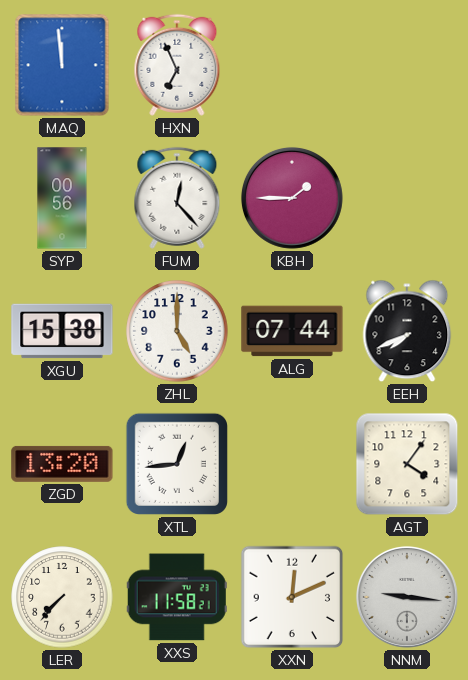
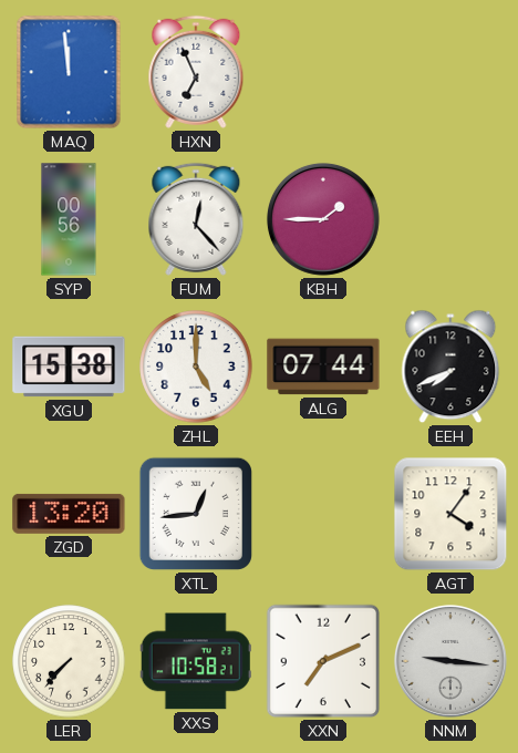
XXS: 11:58 -> 10:58 (196, 661)
XXN: 12:11 -> 7:11 (323, 661)
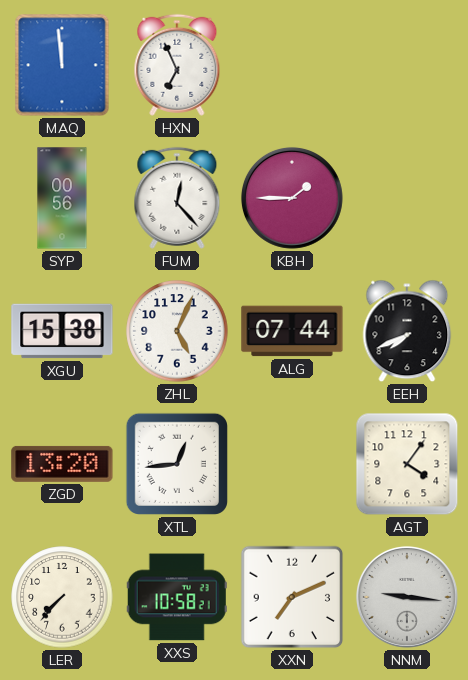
ZHL: 5:00 -> 5:04 (177, 331)
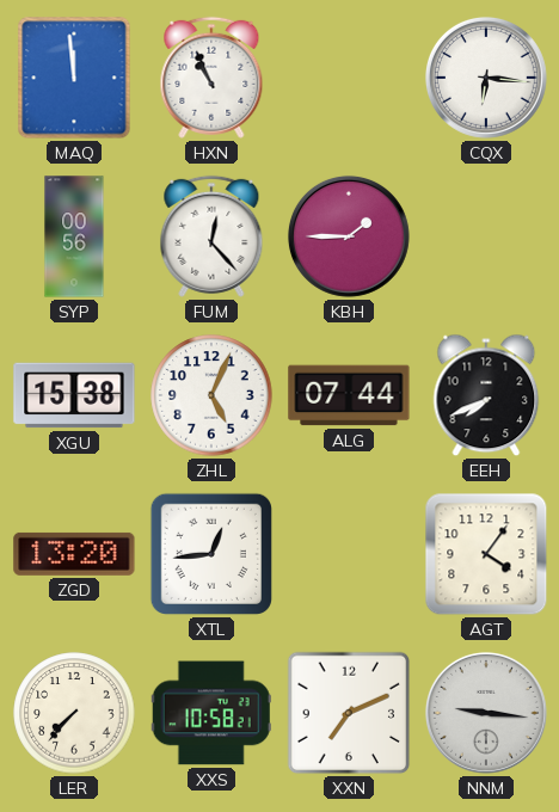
HXN: 6:56 -> 10:56 (211, 78)
CQX: none -> 6:16 (486, 78)
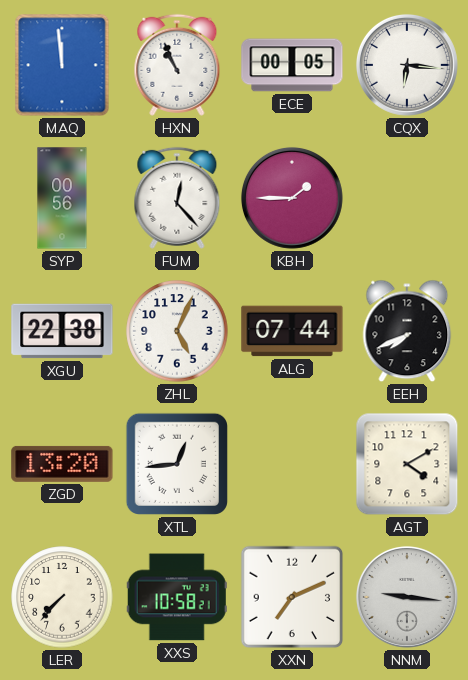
ECE: none -> 00:05 (292, 65)
XGU: 15:38 -> 22:38 (62, 331)
AGT: 4:06 -> 4:10 (407, 464)
